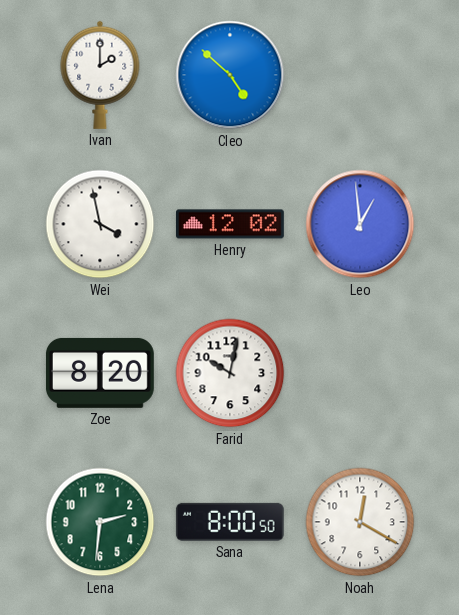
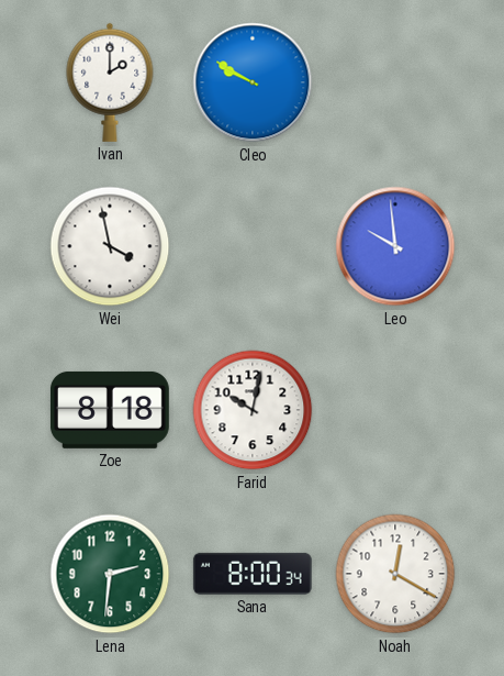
Cleo: 4:52 -> 9:50 (253, 82)
Henry: 12:02 -> none (230, 224)
Leo: 12:59 -> 9:59 (395, 246)
Zoe: 8:20 -> 8:18 (110, 410)
Sana: 8:00:50 -> 8:00:34 (253, 574)
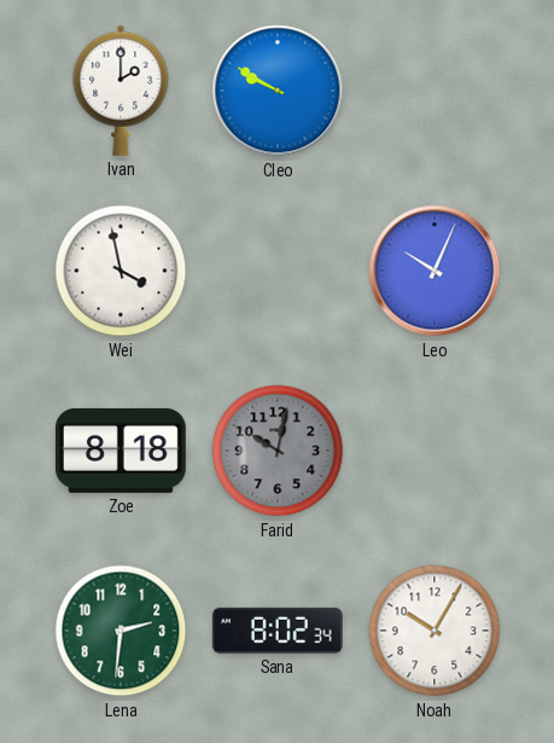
Leo: 9:59 -> 10:04 (435, 271)
Farid dial: white -> grey (278, 451)
Sana: 8:00 -> 8:02 (278, 631)
Noah: 12:20 -> 10:05 (435, 631)
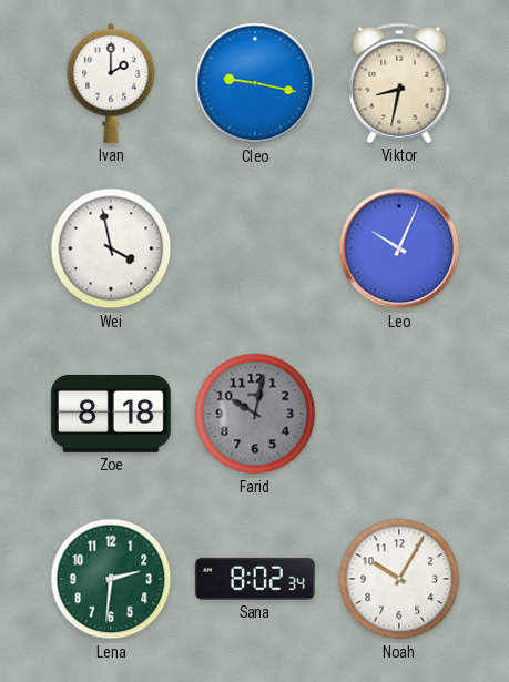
Cleo: 9:50 -> 9:17 (255, 83)
Viktor: none -> 8:32 (399, 83)
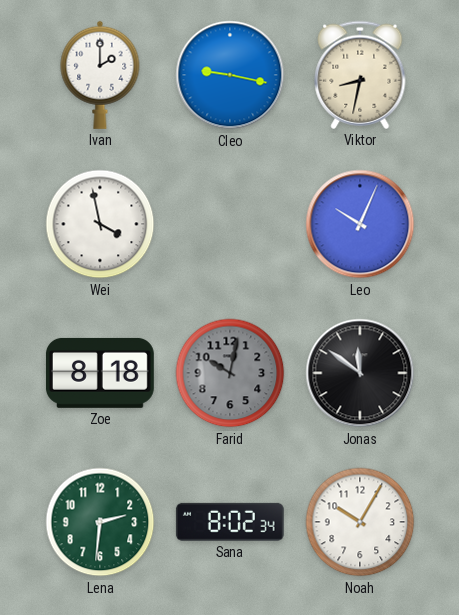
Jonas: none -> 11:51 (360, 373)
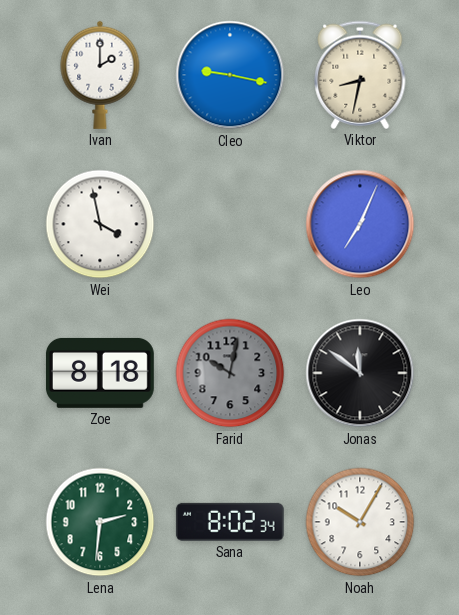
Leo: 10:04 -> 7:04 (360, 224)
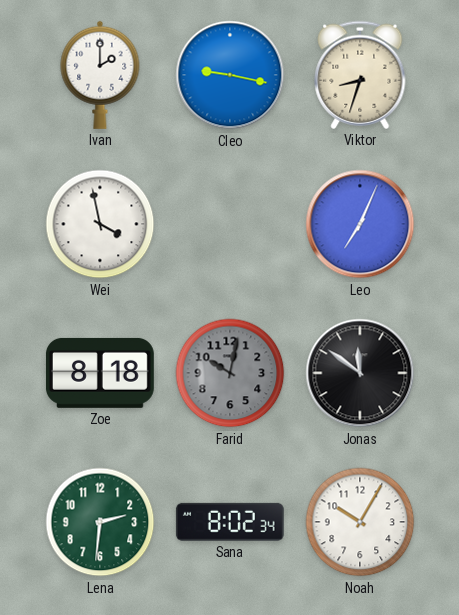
Viktor: 8:32 -> 8:33 (360, 75)
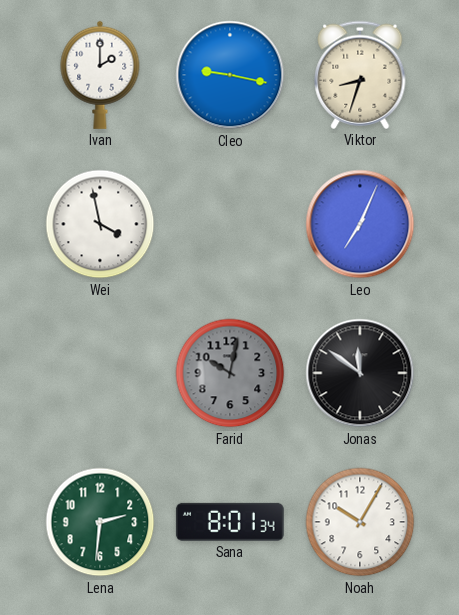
Zoe: 8:18 -> none (100, 373)
Sana: 8:02 -> 8:01 (230, 522)
